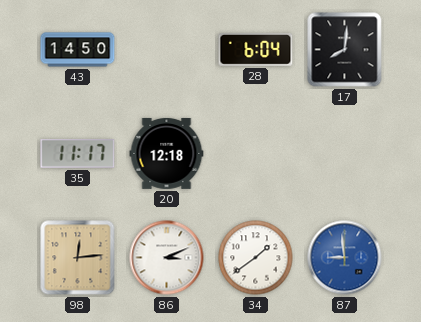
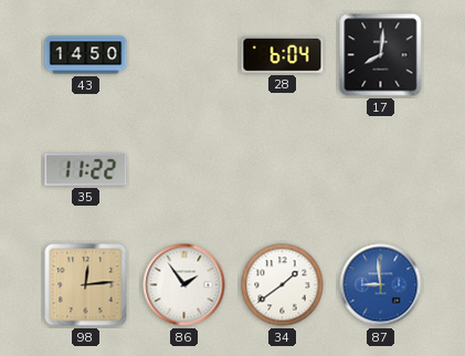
35: 11:17 -> 11:22 (86, 170)
20: 12:18 -> none (167, 153)
86: 3:11 -> 1:54 (184, 285)
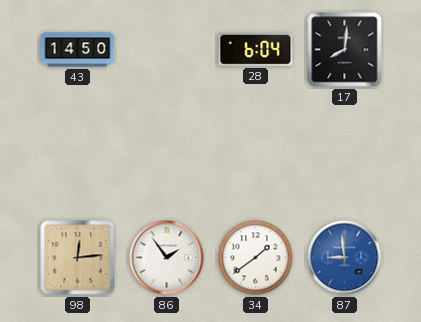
35: 11:22 -> none (86, 170)
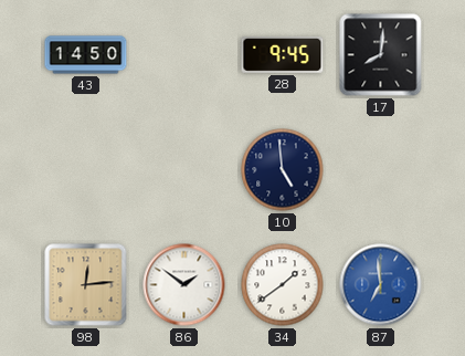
28: 6:04 -> 9:45 (283, 54)
10: none -> 4:59 (283, 170)
86: 1:54 -> 1:51 (184, 285)
87: 8:59 -> 6:59 (381, 285)
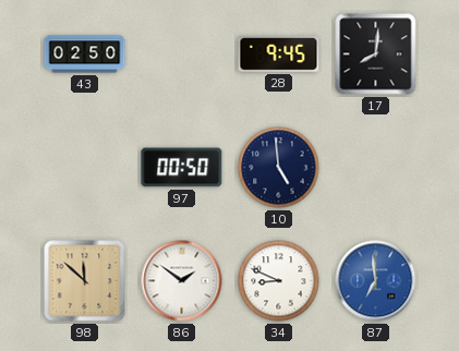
43: 14:50 -> 02:50 (85, 55)
97: none -> 00:50 (182, 168)
98: 12:14 -> 11:52 (85, 281)
34: 1:39 -> 8:49 (279, 281)
